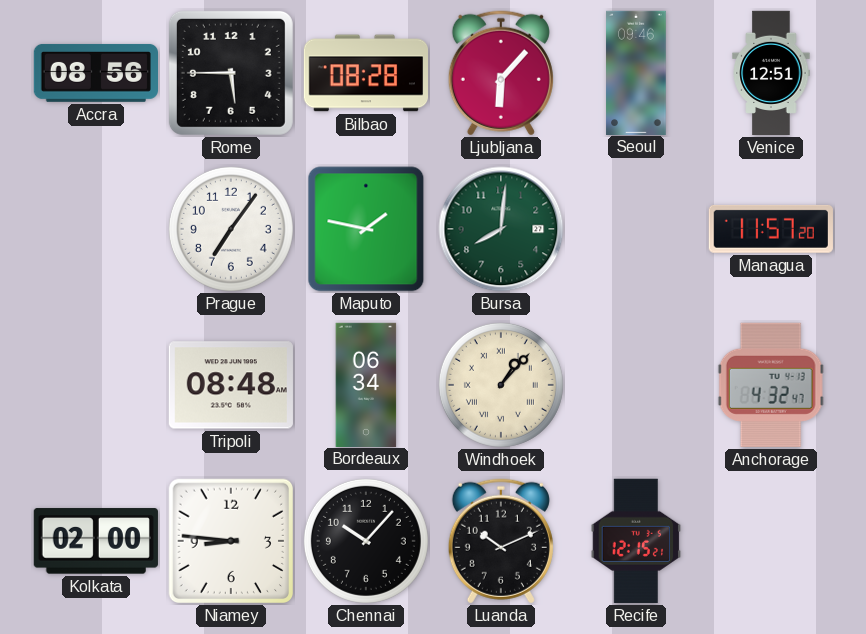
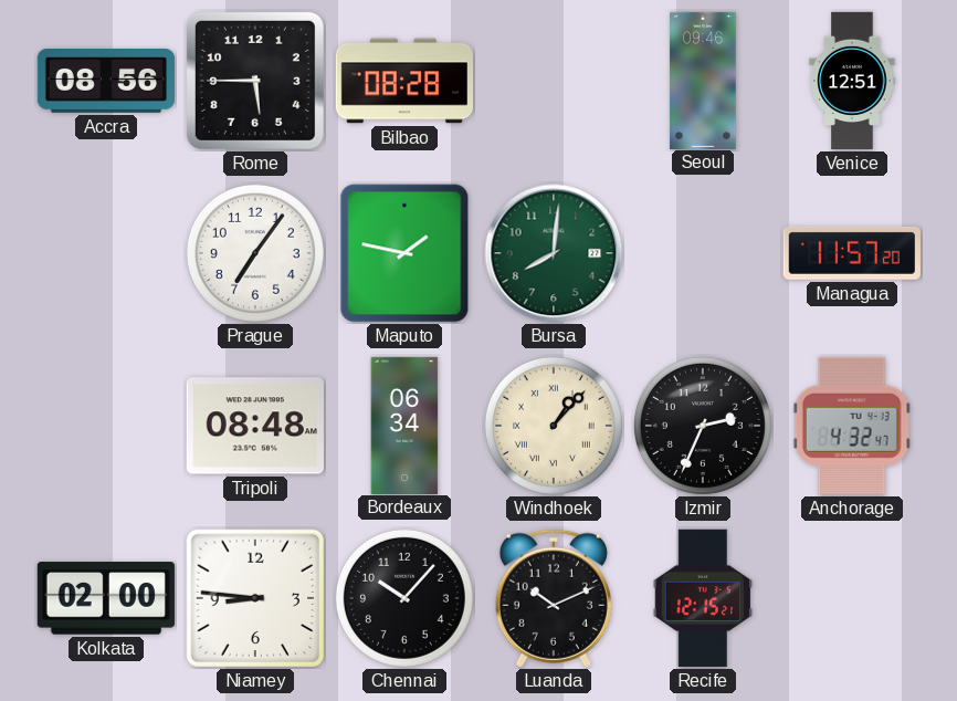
Ljubljana: 6:07 -> none (501, 73)
Izmir: none -> 2:34 (703, 426)
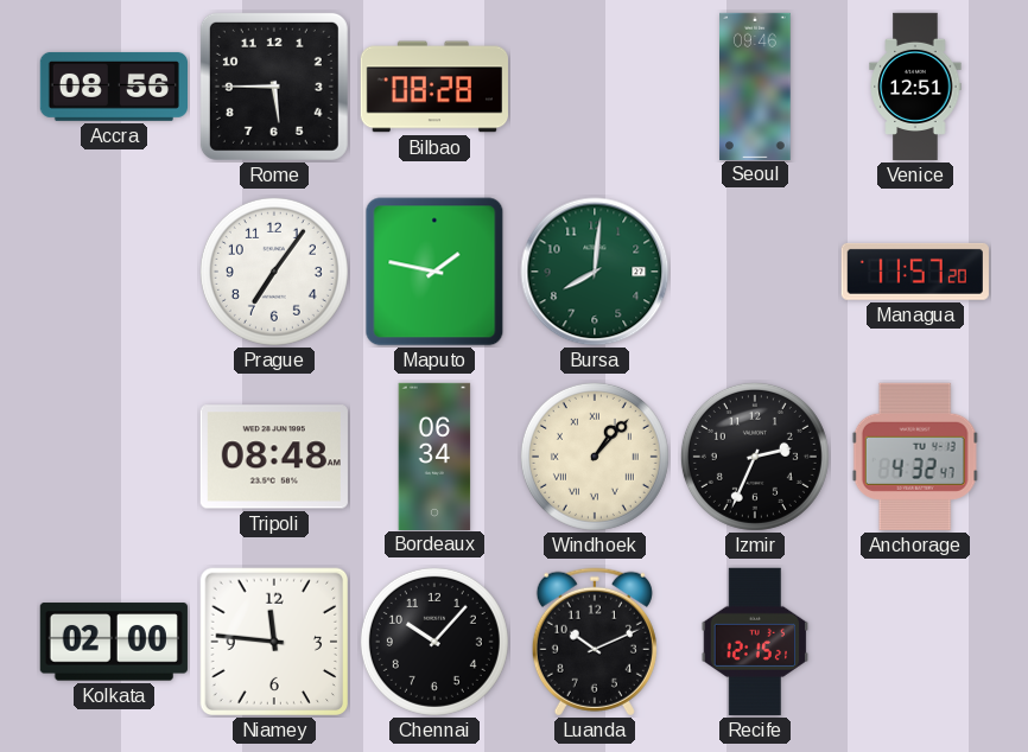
Niamey: 8:46 -> 11:46 (274, 642)
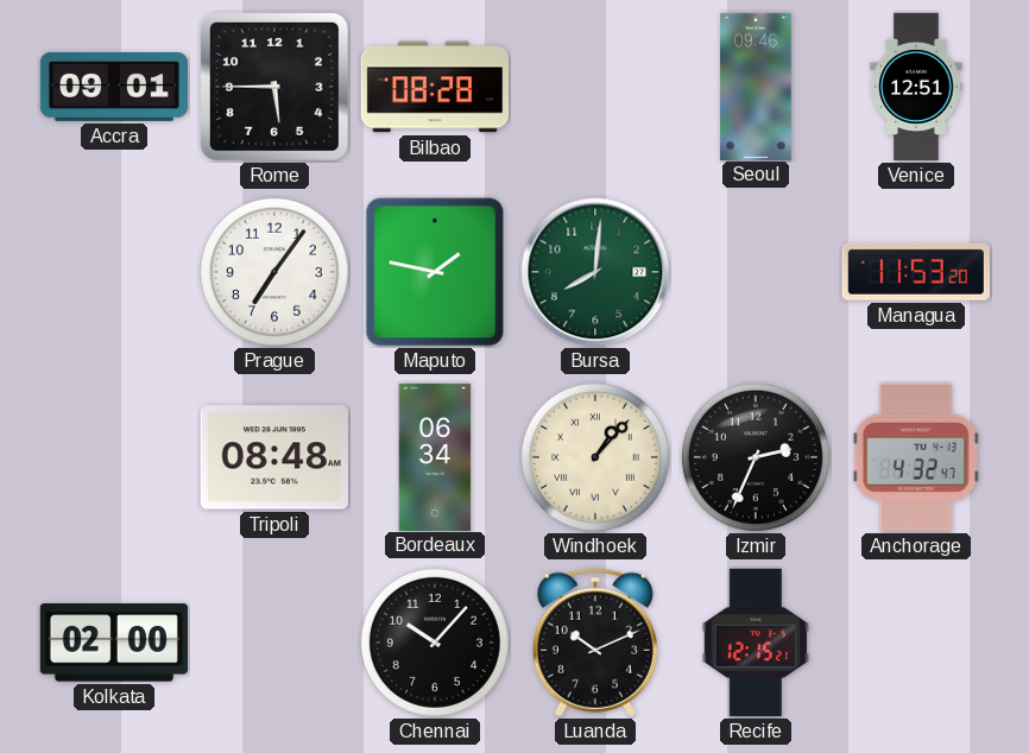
Accra: 08:56 -> 09:01 (113, 87)
Managua: 11:57 -> 11:53 (916, 272)
Niamey: 11:46 -> none (274, 642)
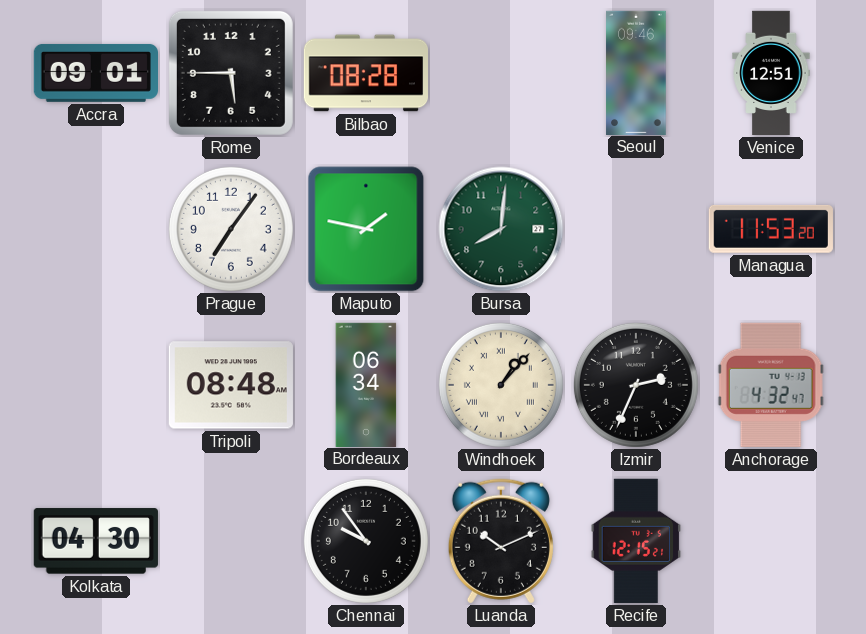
Kolkata: 02:00 -> 04:30 (96, 541)
Chennai: 10:07 -> 9:54 (366, 541)
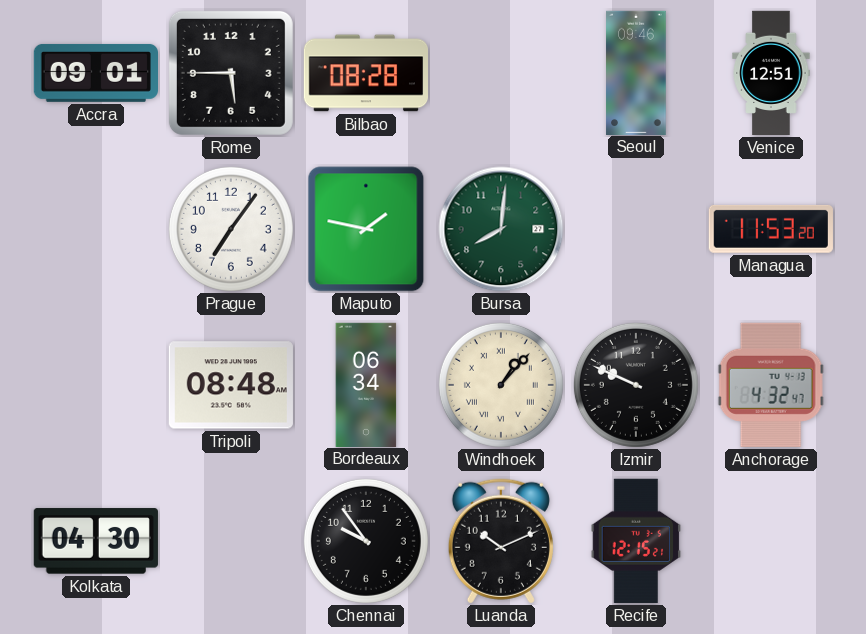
Izmir: 2:34 -> 9:49 (636, 385)
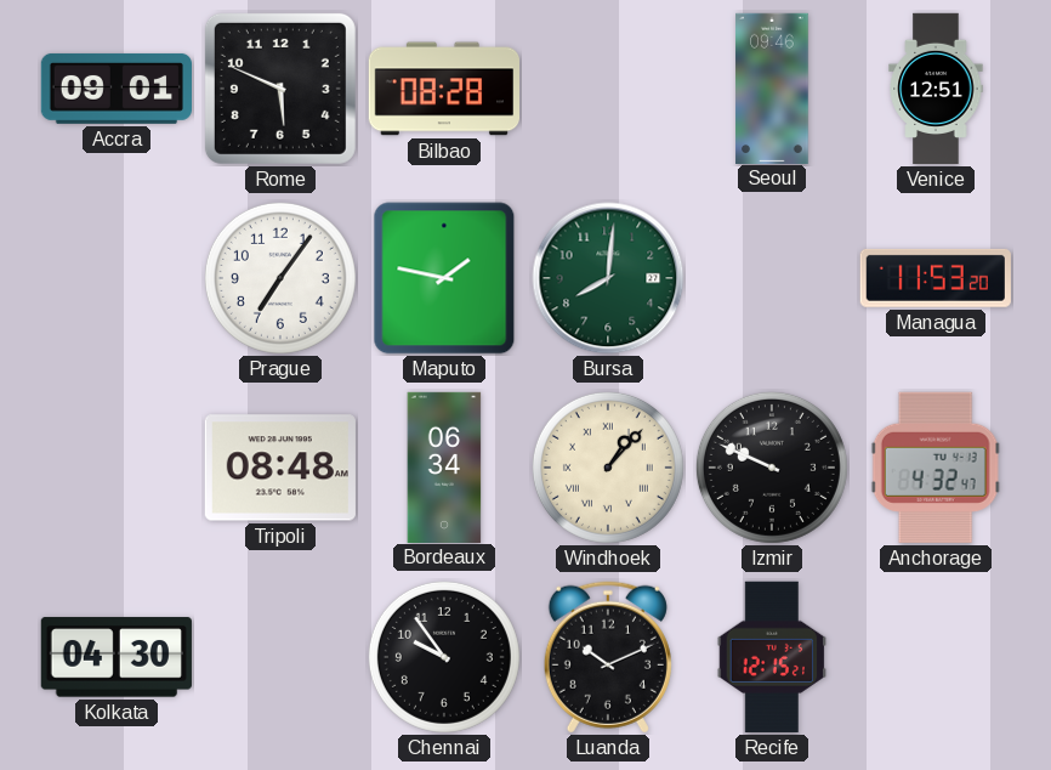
Rome: 5:45 -> 5:49 (280, 89)
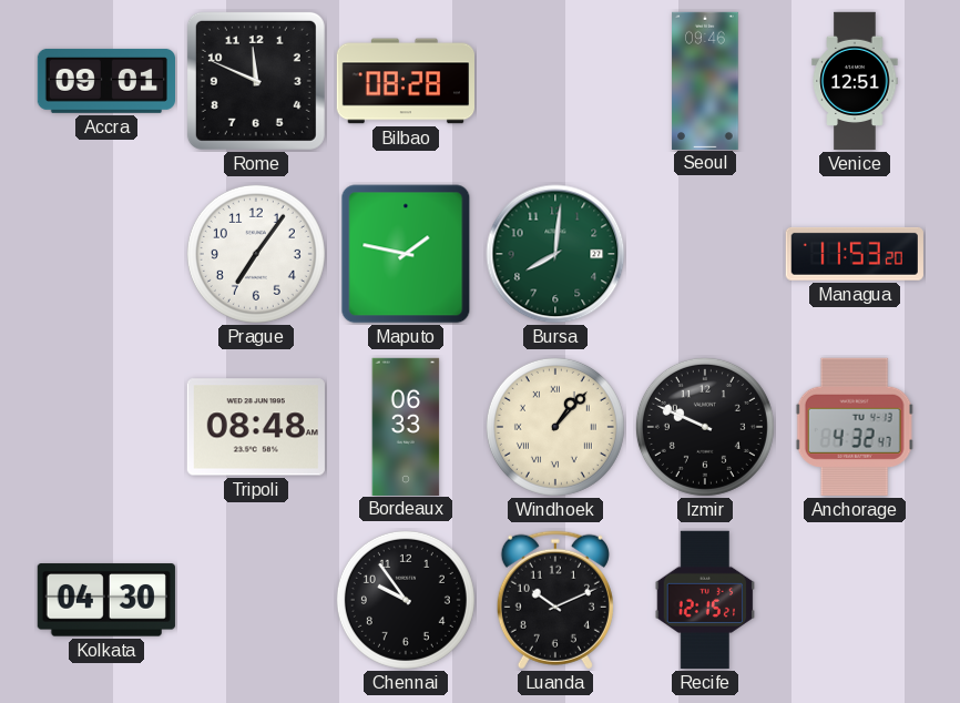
Rome: 5:49 -> 11:49 (256, 81)
Bordeaux: 06:34 -> 06:33 (406, 426)
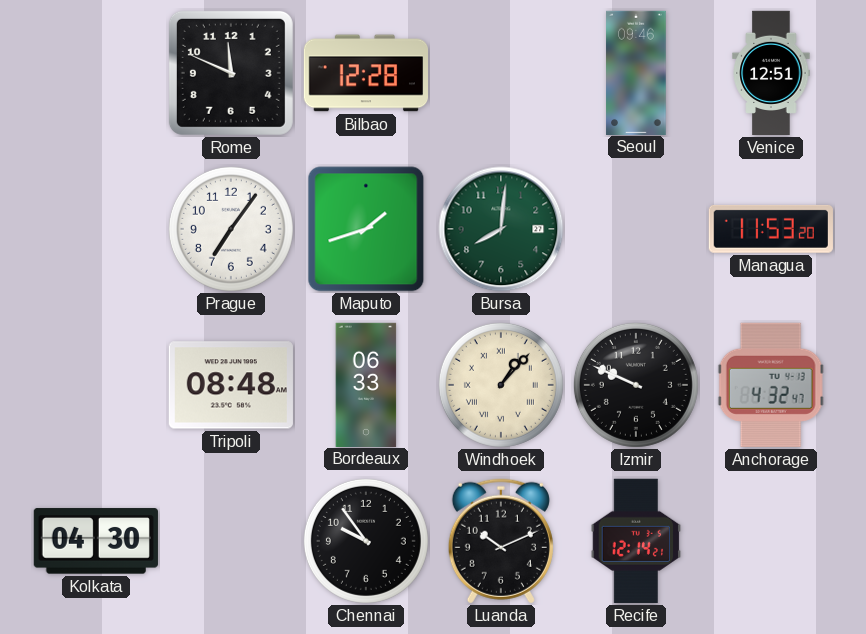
Accra: 09:01 -> none (105, 81)
Bilbao: 08:28 -> 12:28 (365, 73)
Maputo: 1:47 -> 1:42 (366, 229)
Recife: 12:15 -> 12:14 (636, 541)
